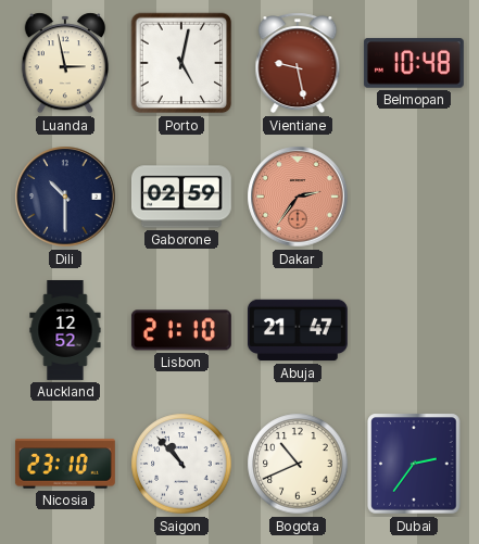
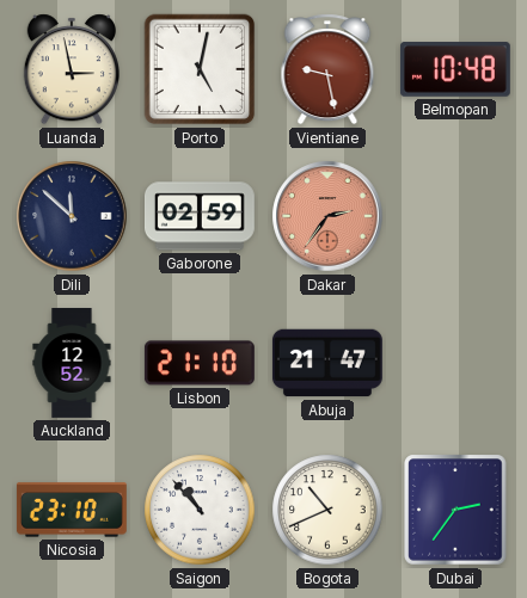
Dili: 10:30 -> 11:52 (72, 216)
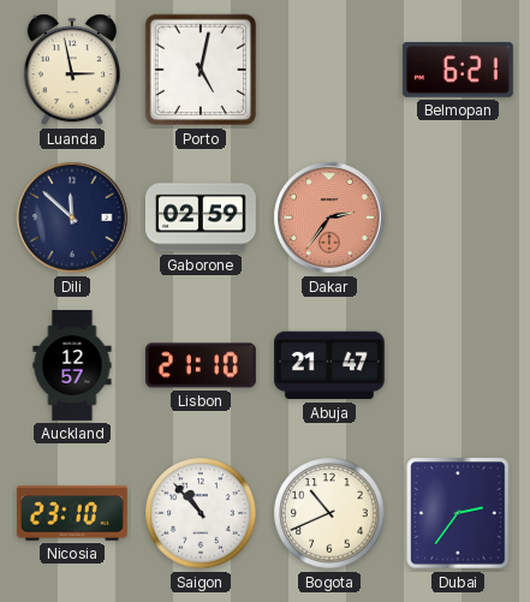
Vientiane: 9:28 -> none (327, 69)
Belmopan: 10:48 -> 6:21 (458, 70)
Auckland: 12:52 -> 12:57 (72, 366)
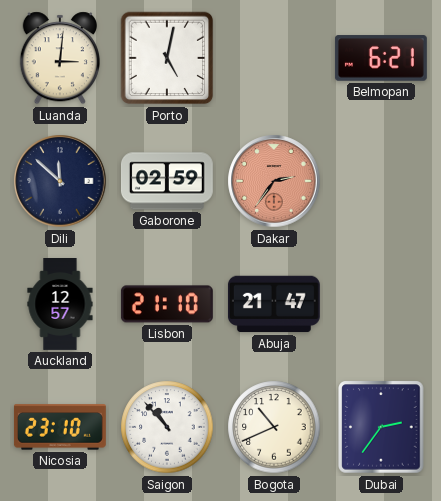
Luanda: 2:58 -> 3:01 (60, 58)
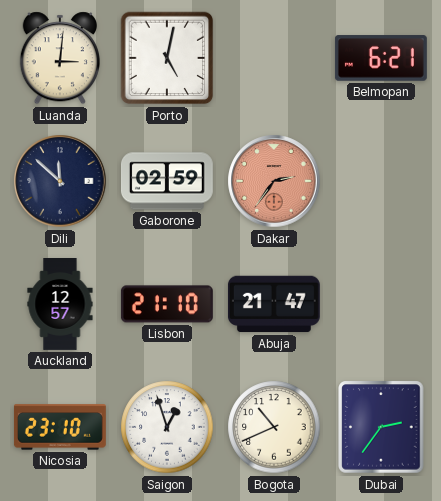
Saigon: 10:53 -> 12:57 (167, 427)
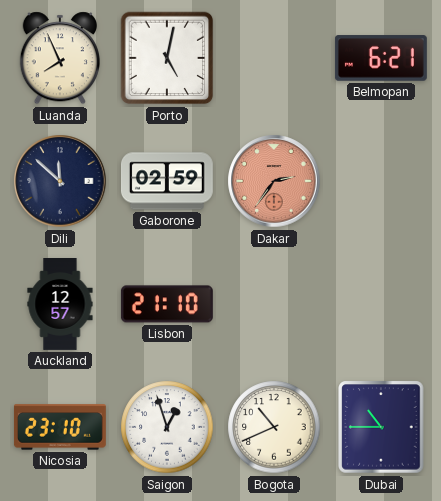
Luanda: 3:01 -> 7:56 (60, 58)
Abuja: 21:47 -> none (274, 304)
Dubai: 2:36 -> 10:45 (381, 427)
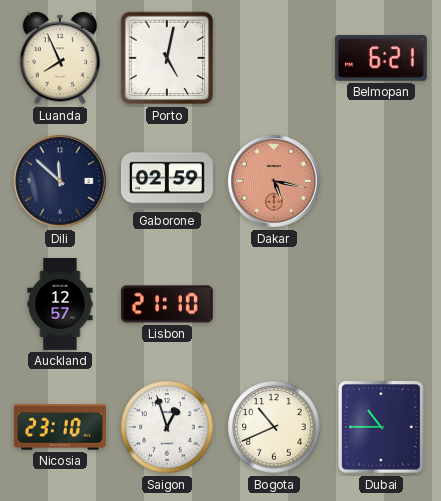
Dakar: 2:36 -> 5:17 (274, 181)
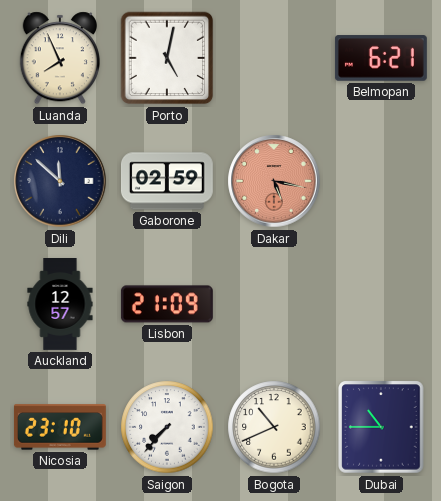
Lisbon: 21:10 -> 21:09 (167, 304)
Saigon: 12:57 -> 7:37 (167, 427)
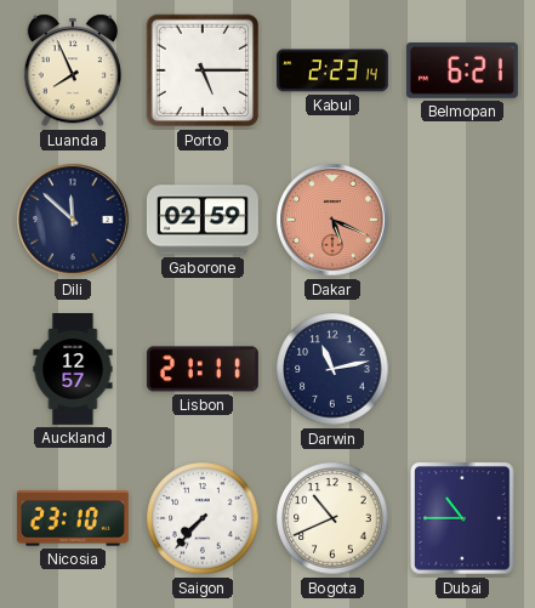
Porto: 5:02 -> 5:15 (203, 70)
Kabul: none -> 2:23 (332, 70)
Dakar: 5:17 -> 5:19 (332, 220)
Lisbon: 21:09 -> 21:11 (203, 369)
Darwin: none -> 11:13 (332, 369)
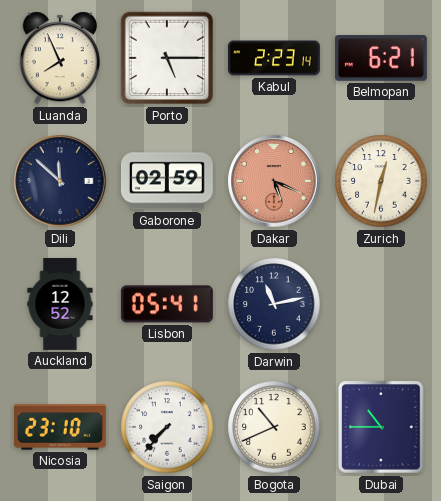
Zurich: none -> 12:32 (381, 181)
Auckland: 12:57 -> 12:52 (60, 305)
Lisbon: 21:11 -> 05:41 (167, 304)
